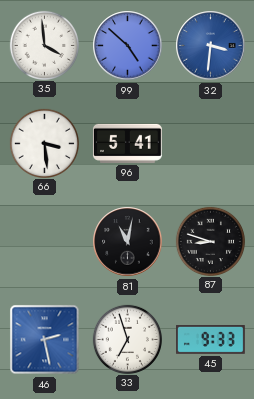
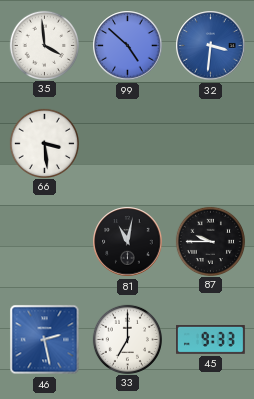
96: 5:41 -> none (127, 143)
87: 8:48 -> 9:45 (210, 241)
33: 6:57 -> 7:00 (127, 339)
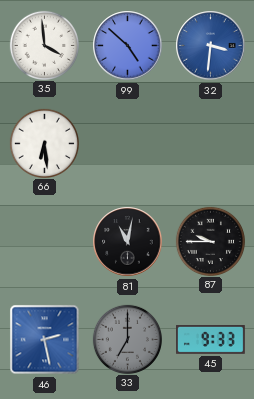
66: 3:29 -> 6:29 (44, 143)
33 dial: white -> grey (127, 339)
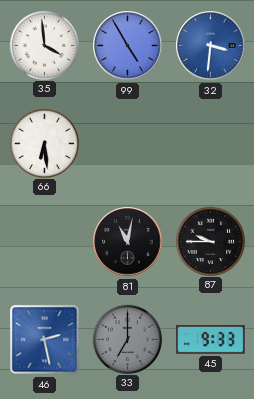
99: 4:52 -> 4:55 (128, 46)
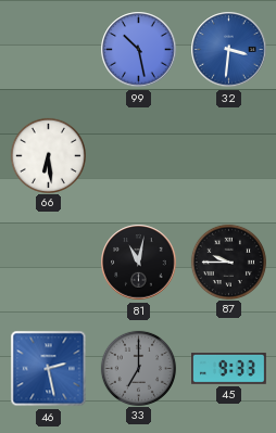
35: 3:59 -> none (44, 45)
99: 4:55 -> 10:28 (139, 50)
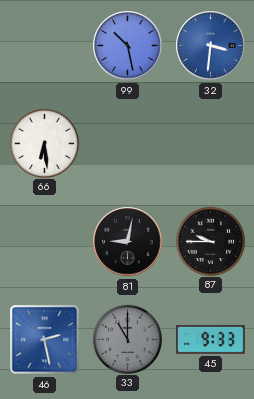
81: 11:02 -> 9:02 (128, 242)
33: 7:00 -> 11:00 (127, 339)
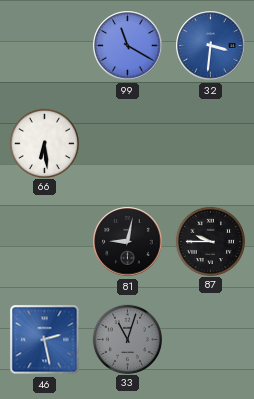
99: 10:28 -> 11:20 (128, 46)
33: 11:00 -> 11:03 (127, 339)
45: 9:33 -> none (211, 340)
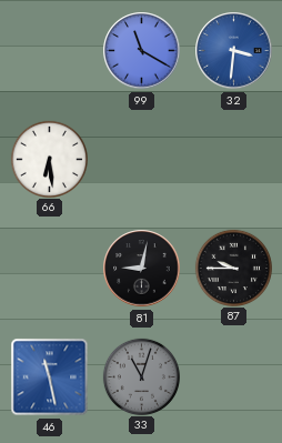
46: 2:28 -> 11:28 (50, 377)
